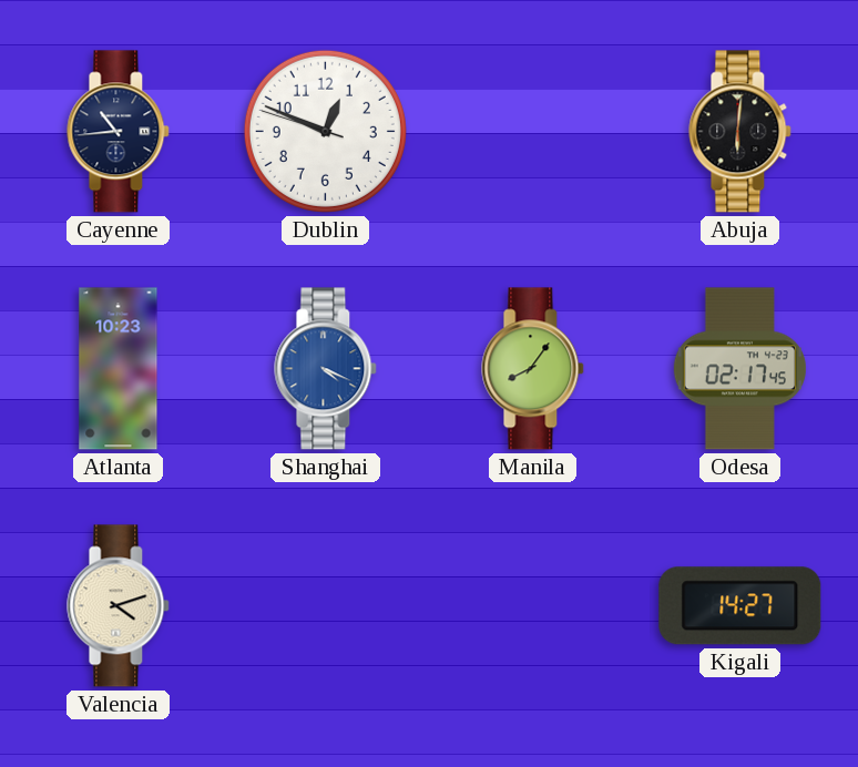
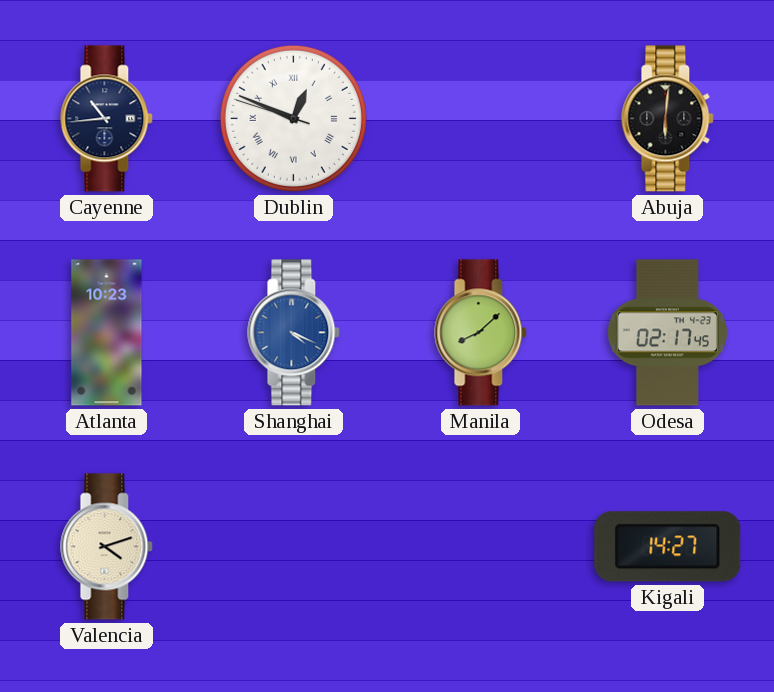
Dublin numerals: Arabic -> Roman (293, 118)
Manila: 8:06 -> 8:08 (481, 333)
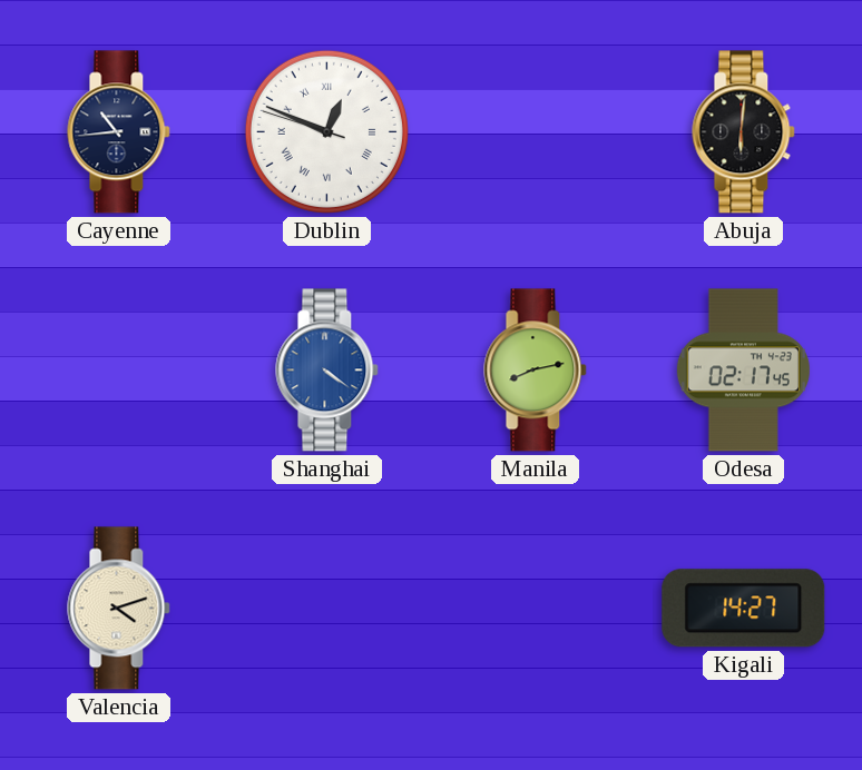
Atlanta: 10:23 -> none (107, 333)
Shanghai: 4:19 -> 4:21 (327, 371)
Manila: 8:08 -> 8:13 (536, 371)
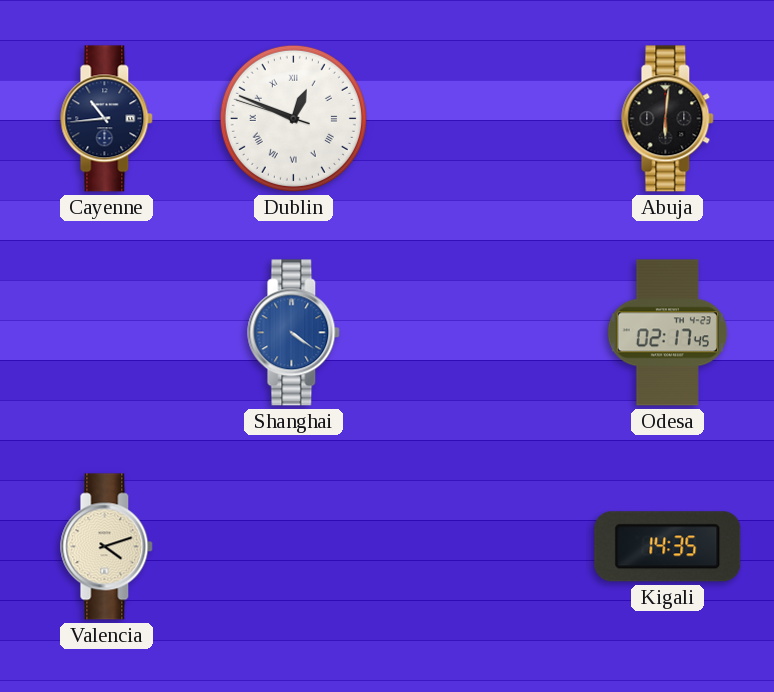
Manila: 8:13 -> none (536, 371)
Kigali: 14:27 -> 14:35 (668, 547)
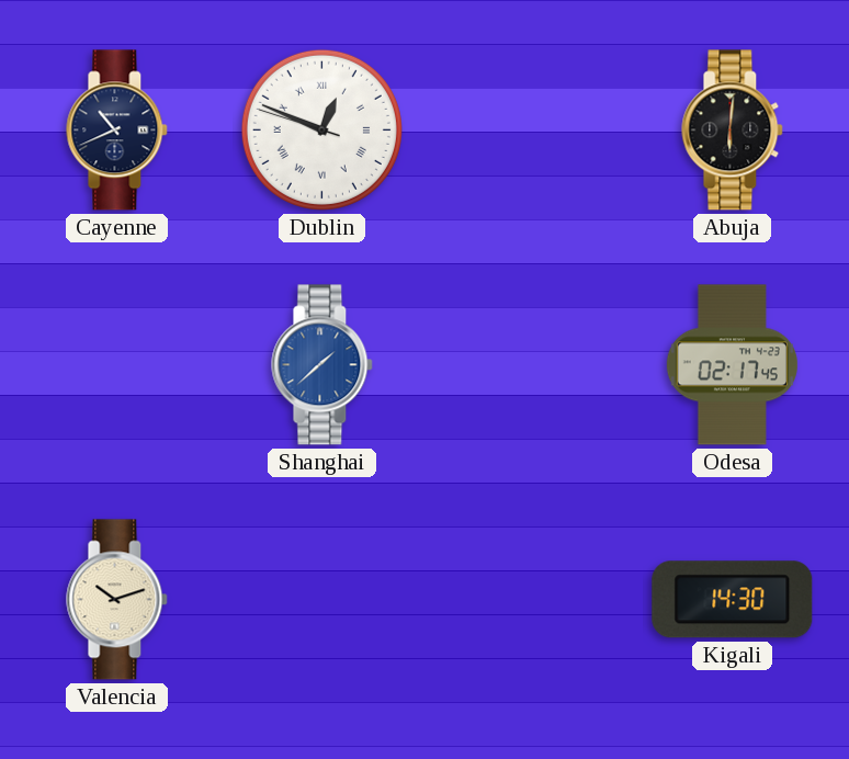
Cayenne: 10:44 -> 10:41 (117, 131)
Shanghai: 4:21 -> 1:38 (322, 365)
Valencia: 4:12 -> 10:12 (117, 600)
Kigali: 14:35 -> 14:30 (733, 600)
